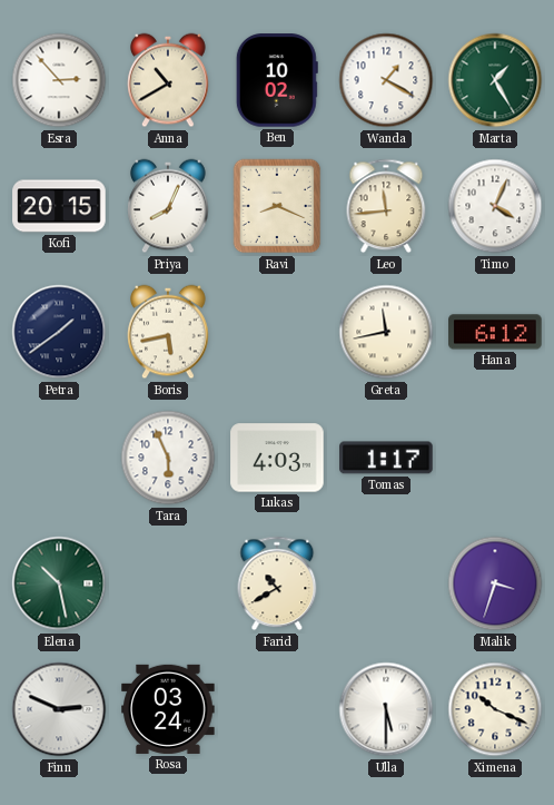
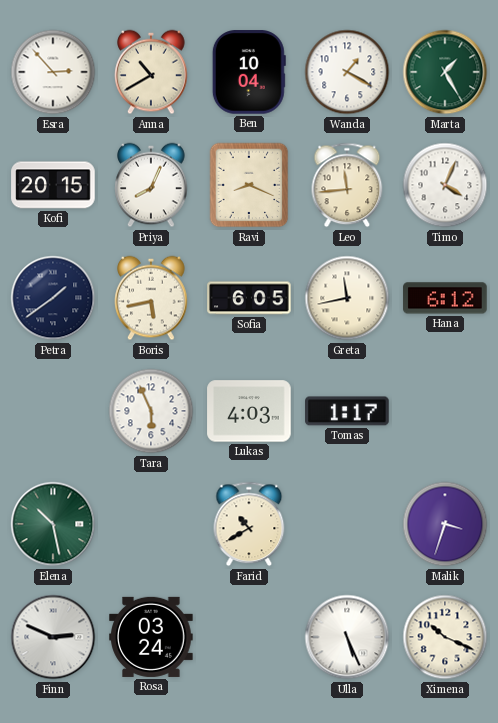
Ben: 10:02 -> 10:04 (249, 72)
Sofia: none -> 6:05 (249, 298)
Ulla: 5:30 -> 5:26 (347, 637)
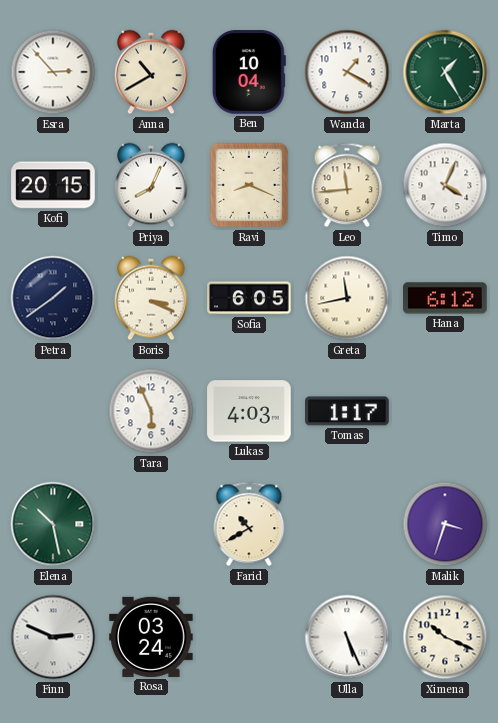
Boris: 5:43 -> 3:19 (151, 298)
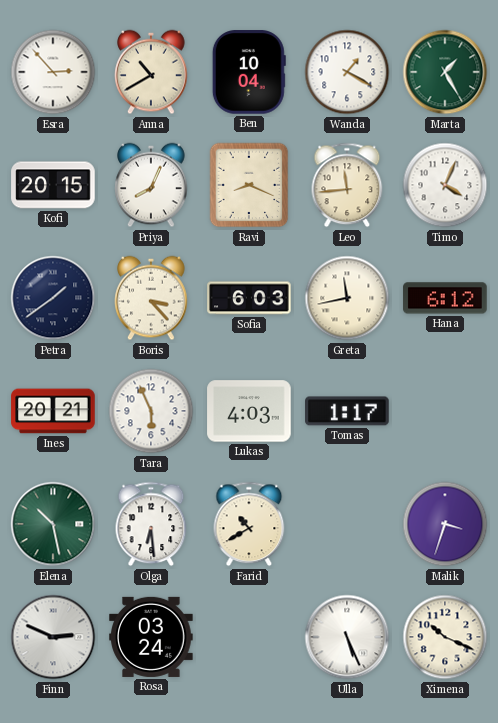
Boris: 3:19 -> 3:23 (151, 298)
Sofia: 6:05 -> 6:03 (249, 298)
Ines: none -> 20:21 (53, 411)
Olga: none -> 6:29 (151, 524)
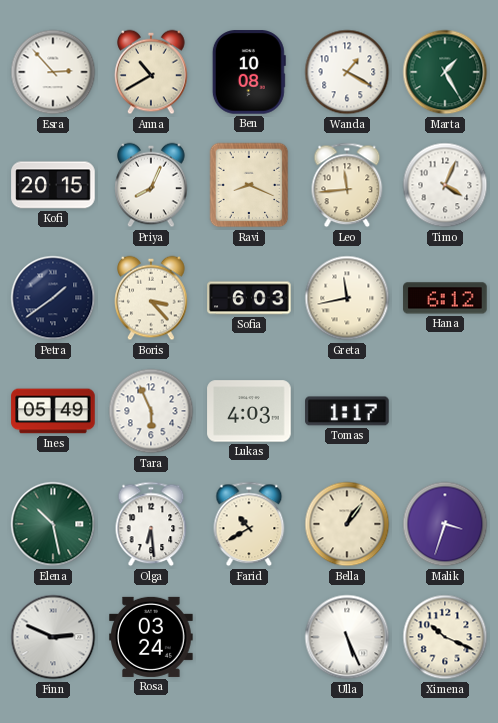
Ben: 10:04 -> 10:08 (249, 72)
Ines: 20:21 -> 05:49 (53, 411)
Bella: none -> 1:06 (347, 524)
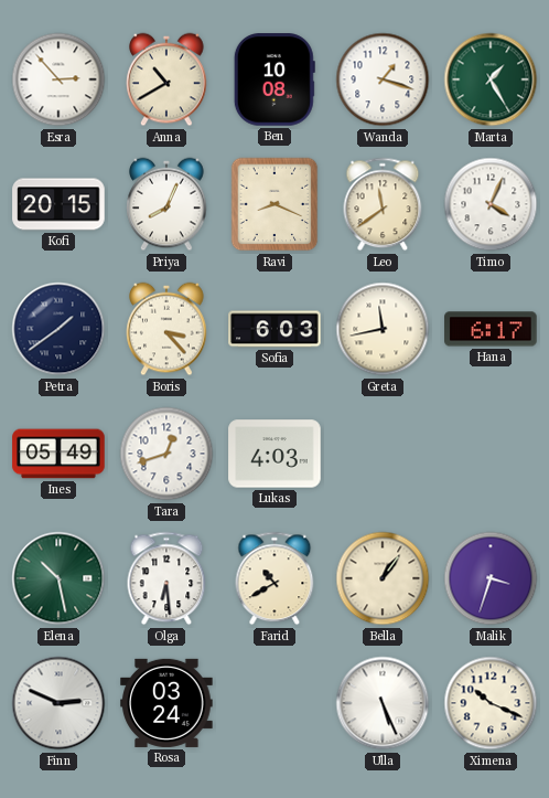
Wanda: 1:20 -> 1:18 (383, 79)
Leo: 11:44 -> 11:39 (383, 204)
Hana: 6:12 -> 6:17 (491, 329)
Tara: 5:56 -> 12:42 (166, 454)
Tomas: 1:17 -> none (347, 411)
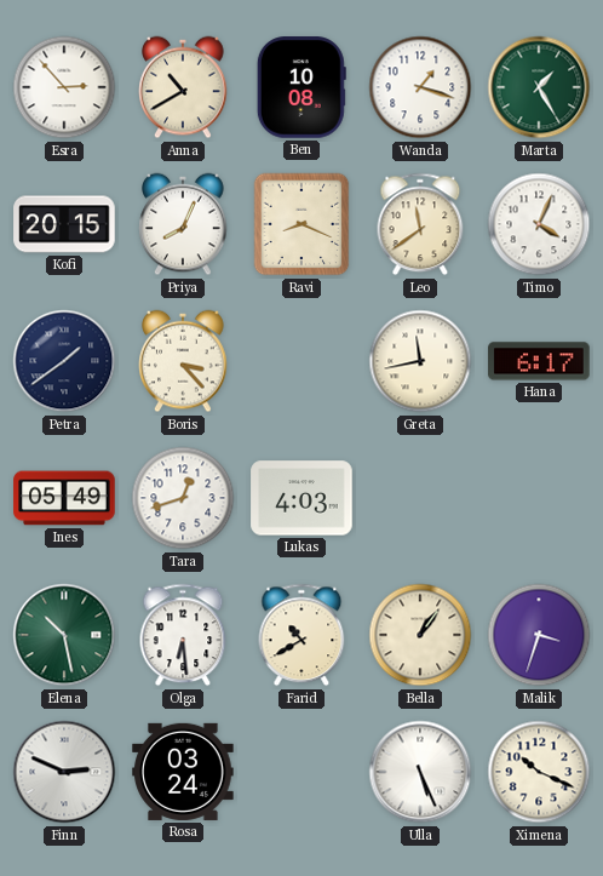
Sofia: 6:03 -> none (274, 329)
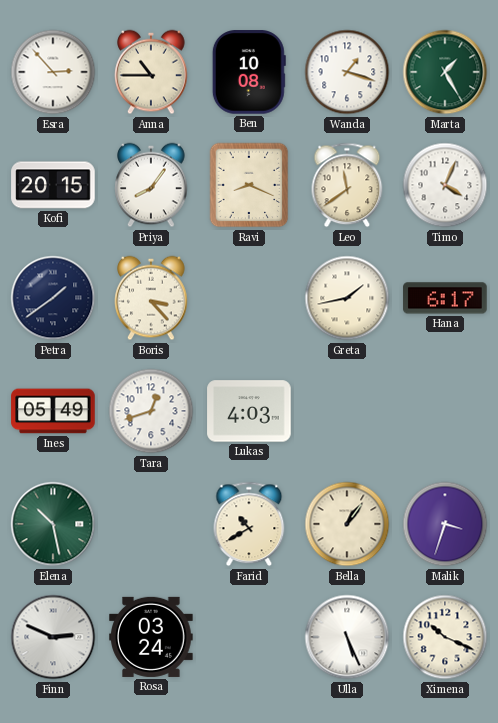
Anna: 10:40 -> 10:45 (151, 72)
Priya: 8:04 -> 8:06 (151, 185)
Greta: 11:43 -> 1:43 (347, 298)
Olga: 6:29 -> none (183, 635)
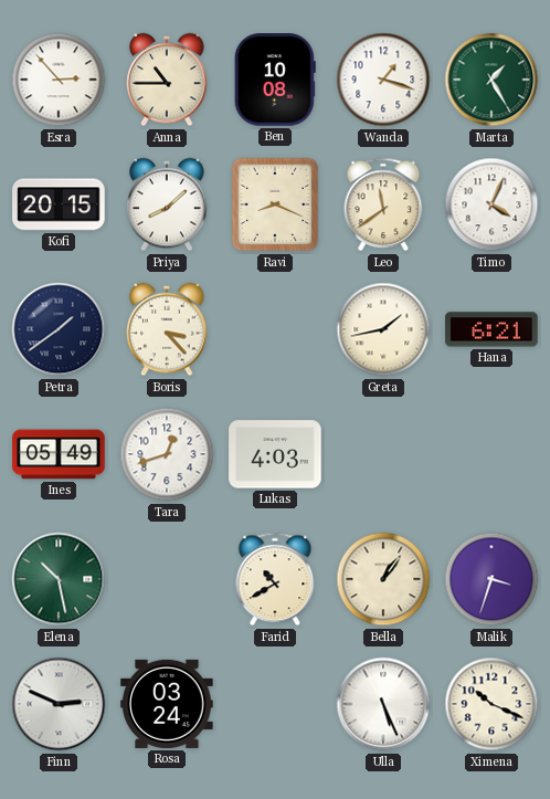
Priya: 8:06 -> 8:08 (167, 204)
Hana: 6:17 -> 6:21 (491, 329)
